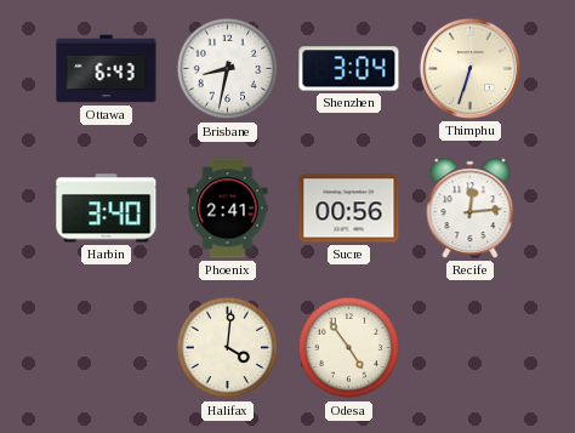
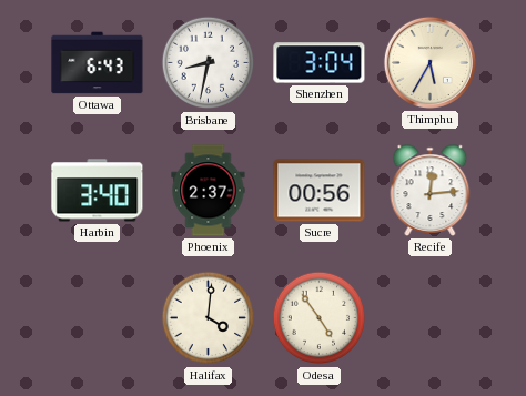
Thimphu: 6:33 -> 5:35 (429, 62)
Phoenix: 2:41 -> 2:37 (209, 191)
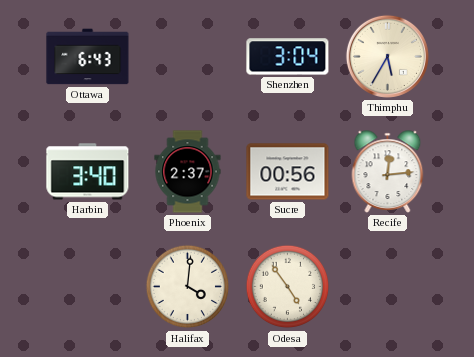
Brisbane: 8:32 -> none (209, 63)
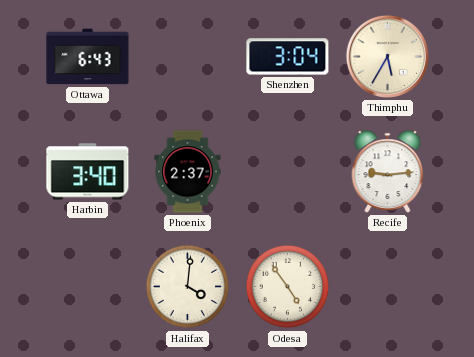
Sucre: 00:56 -> none (288, 172)
Recife: 12:14 -> 9:14 (388, 172)
